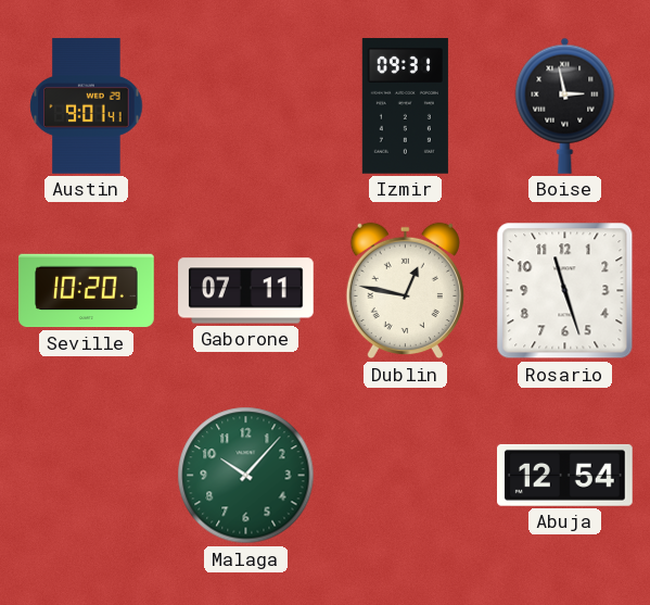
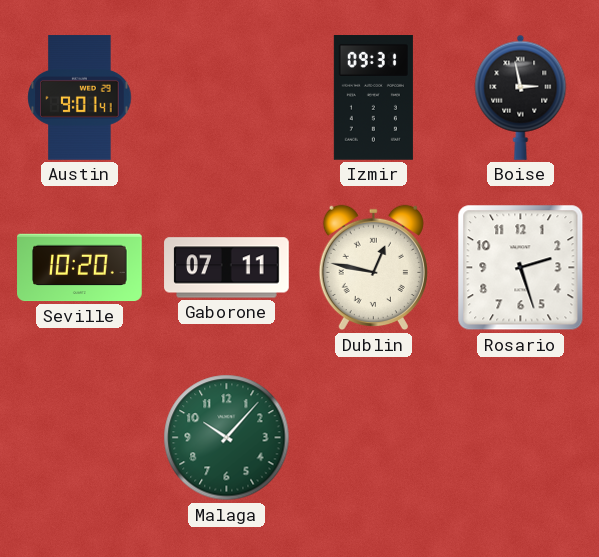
Rosario: 11:27 -> 2:27 (521, 268)
Abuja: 12:54 -> none (565, 475)
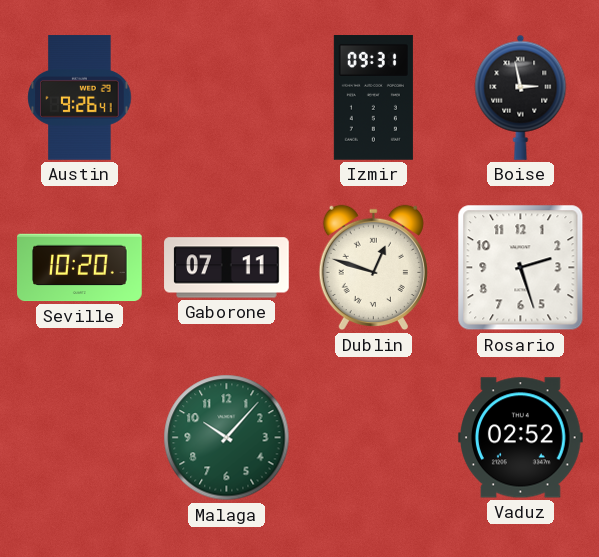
Austin: 9:01 -> 9:26 (80, 98)
Dublin: 12:47 -> 12:48 (373, 268)
Vaduz: none -> 02:52 (521, 438)
